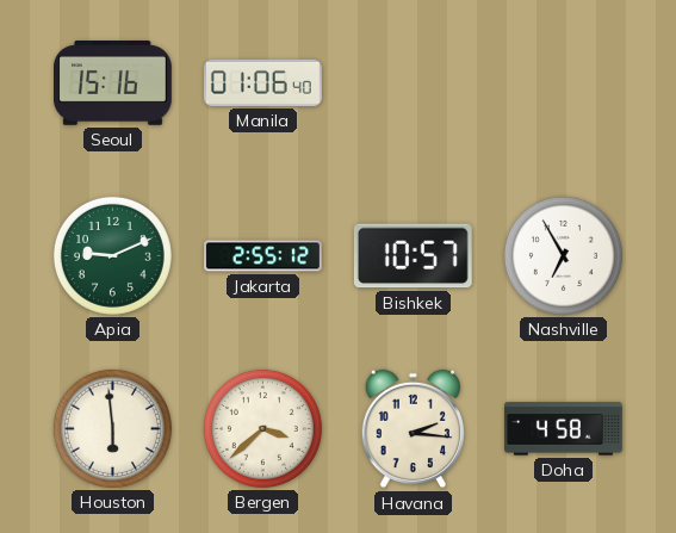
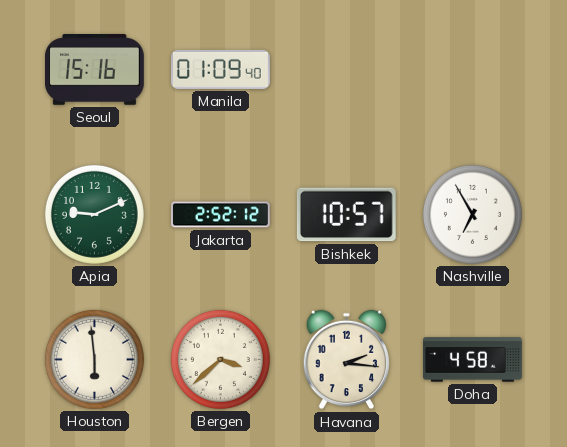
Manila: 01:06 -> 01:09 (221, 69)
Jakarta: 2:55 -> 2:52 (221, 215)
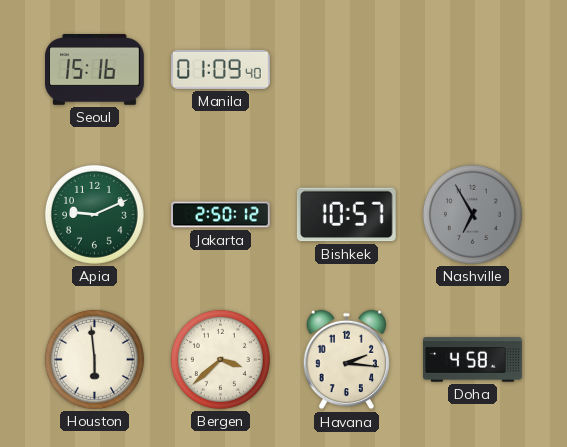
Jakarta: 2:52 -> 2:50 (221, 215)
Nashville dial: white -> grey (472, 214)
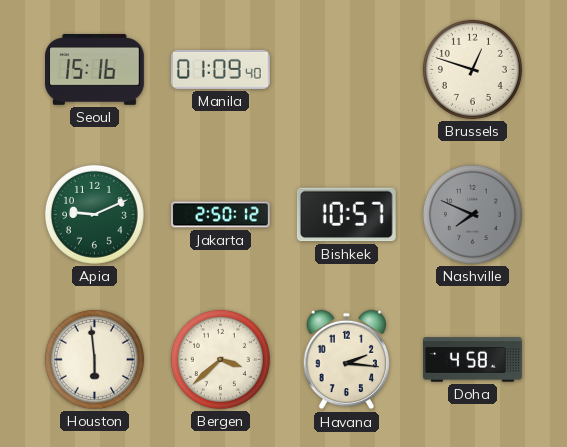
Brussels: none -> 12:48 (472, 69)
Nashville: 6:55 -> 7:49 (472, 214)
